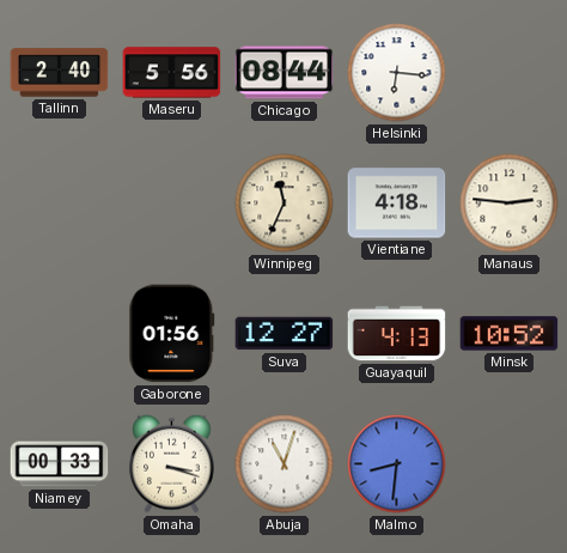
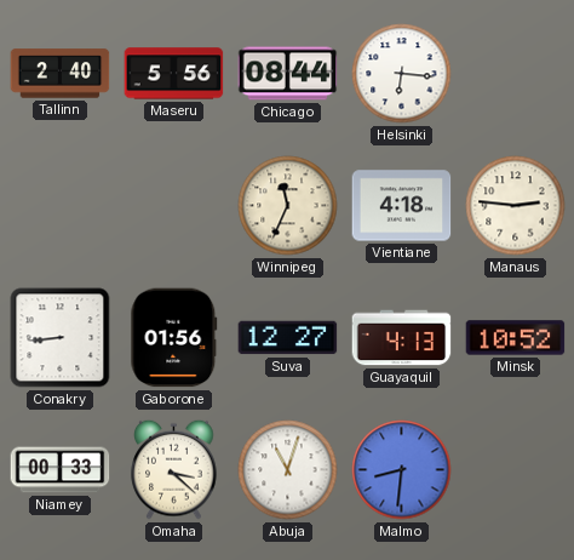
Conakry: none -> 8:44 (61, 338)
Omaha: 3:18 -> 3:22 (174, 469)
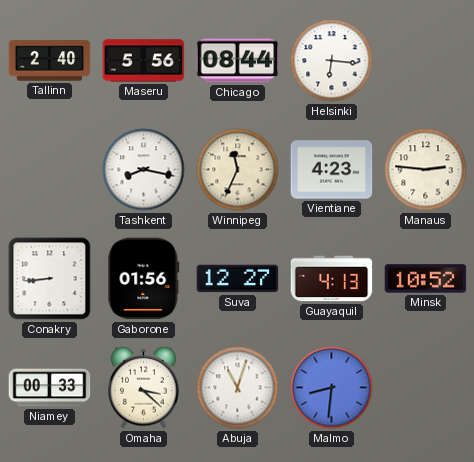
Tashkent: none -> 8:17 (144, 170)
Vientiane: 4:18 -> 4:23 (332, 170)
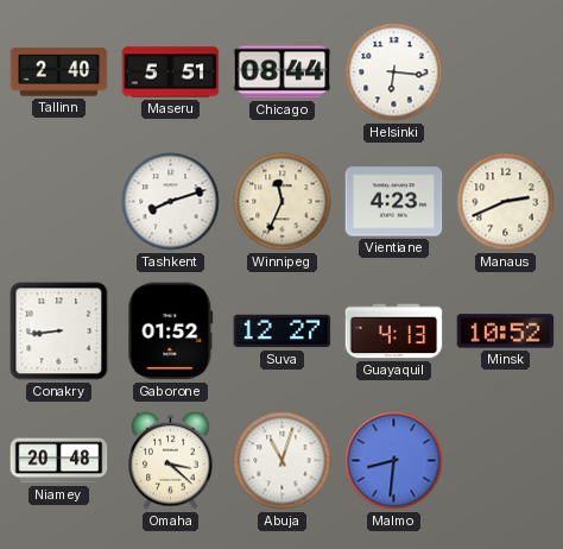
Maseru: 5:56 -> 5:51 (171, 72)
Tashkent: 8:17 -> 8:12 (171, 202)
Manaus: 2:46 -> 2:41 (506, 202)
Gaborone: 01:56 -> 01:52 (171, 332)
Niamey: 00:33 -> 20:48 (59, 461)
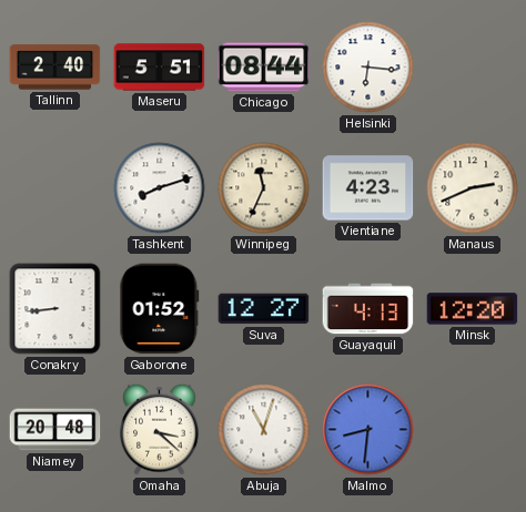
Minsk: 10:52 -> 12:20 (473, 309)
